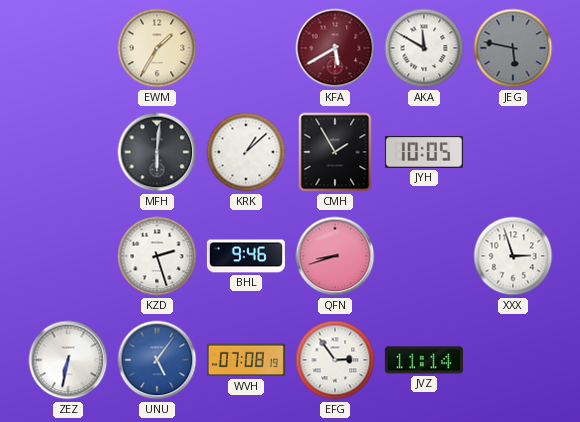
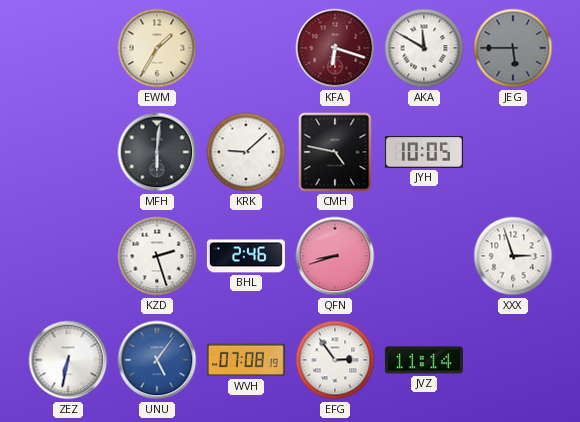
KFA: 5:40 -> 6:18 (335, 48)
JEG: 5:47 -> 5:45 (513, 48)
KRK: 1:08 -> 9:08 (246, 152)
CMH: 1:55 -> 4:47 (335, 152)
BHL: 9:46 -> 2:46 (246, 256)
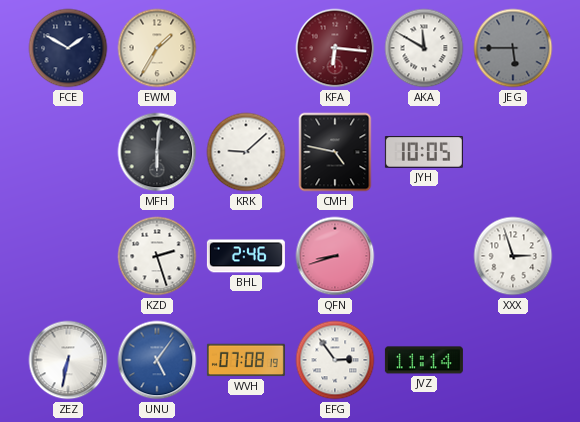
FCE: none -> 1:50 (68, 48)
KFA: 6:18 -> 6:16 (335, 48)
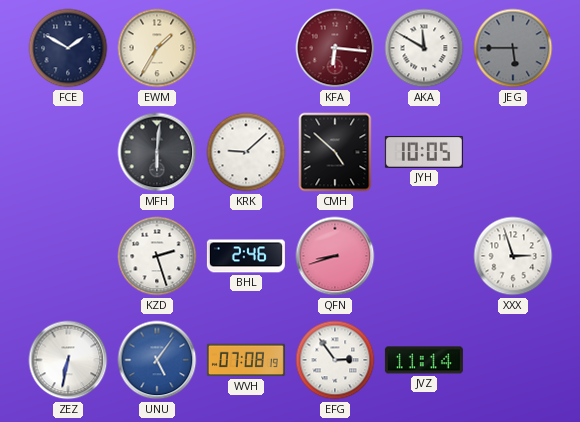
CMH: 4:47 -> 4:52 (335, 152)
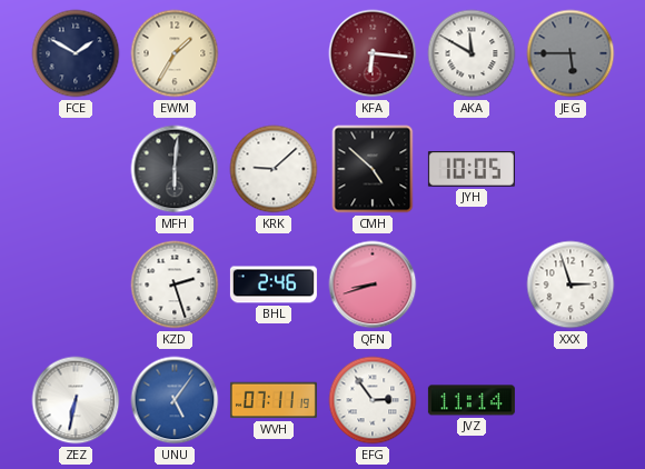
WVH: 07:08 -> 07:11 (274, 400)
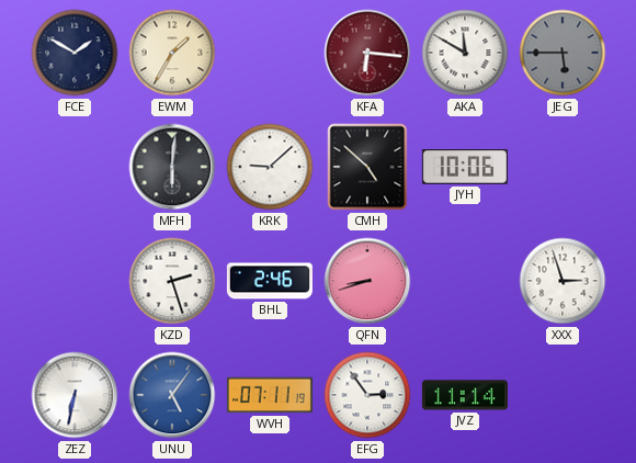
JYH: 10:05 -> 10:06 (465, 168)
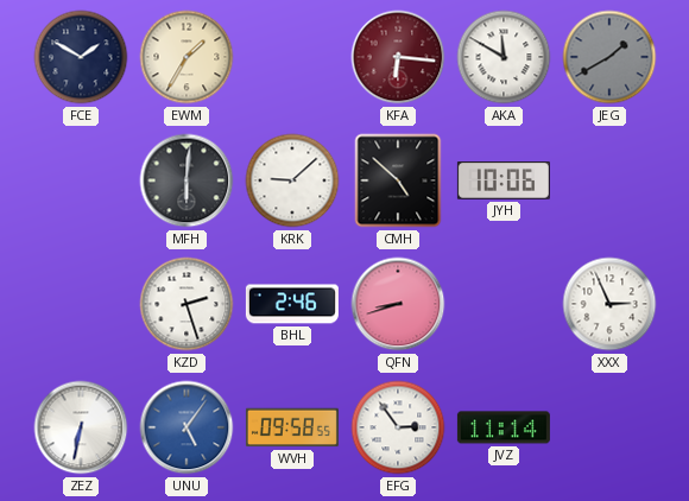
JEG: 5:45 -> 1:40 (609, 57)
XXX: 2:57 -> 2:56 (609, 304)
WVH: 07:11 -> 09:58 (292, 427)
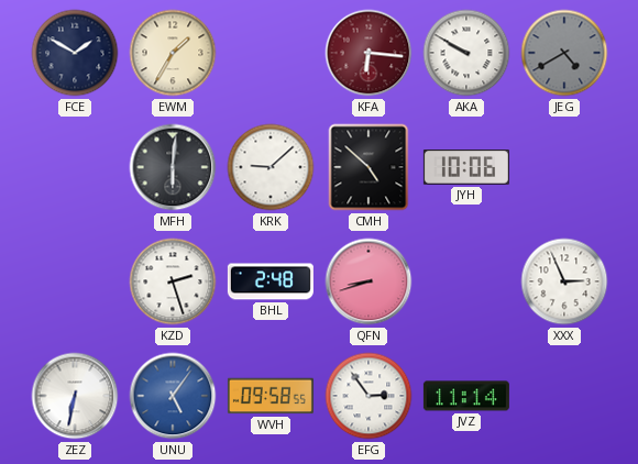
AKA: 11:50 -> 9:50 (466, 53)
JEG: 1:40 -> 4:40 (564, 53)
BHL: 2:46 -> 2:48 (271, 281)
